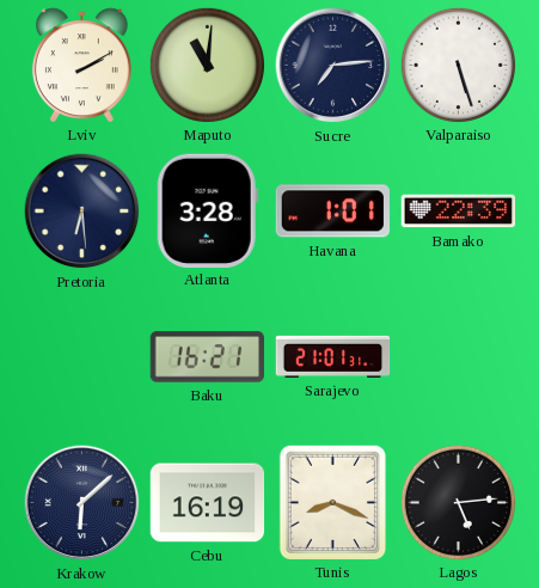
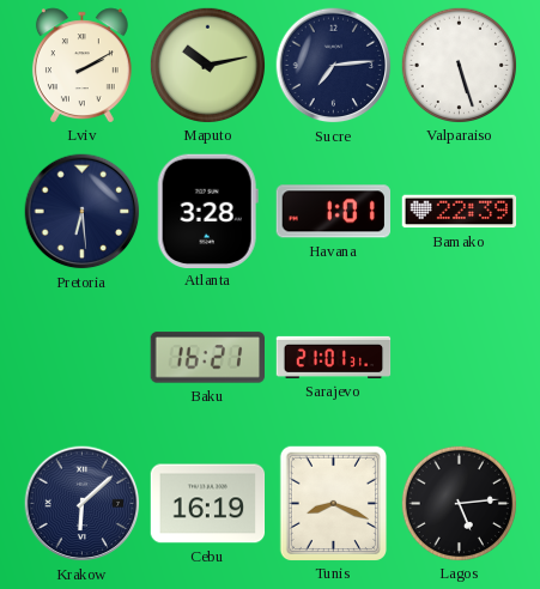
Maputo: 11:01 -> 10:13 (207, 65)
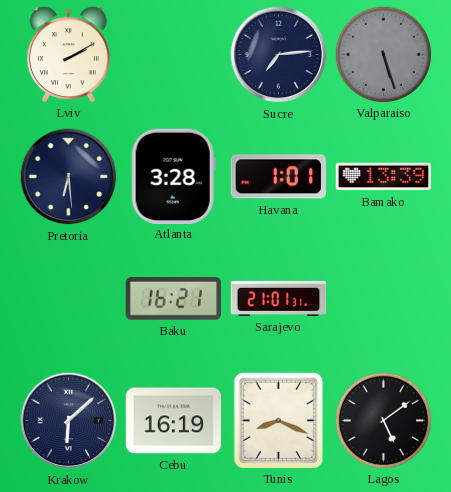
Maputo: 10:13 -> none (207, 65)
Valparaiso dial: white -> grey (383, 54)
Bamako: 22:39 -> 13:39 (384, 177)
Lagos: 5:14 -> 5:09 (383, 420)
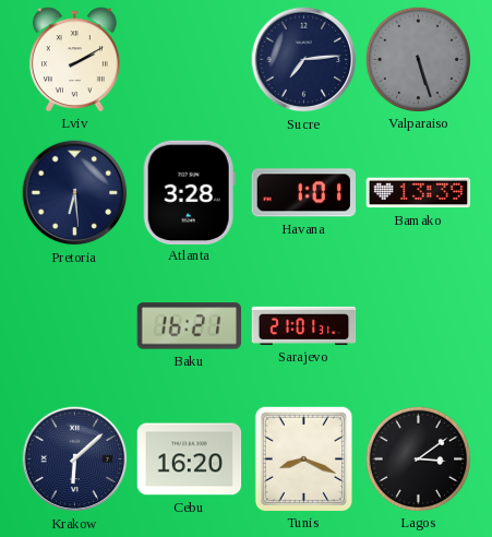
Cebu: 16:19 -> 16:20 (190, 460)
Lagos: 5:09 -> 3:09 (418, 458)
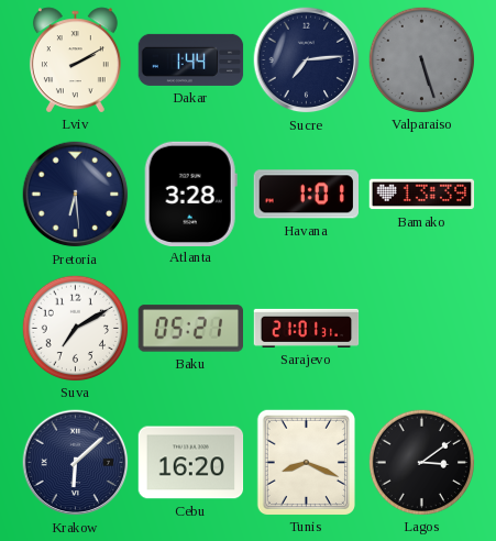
Dakar: none -> 1:44 (191, 59)
Suva: none -> 7:10 (75, 328)
Baku: 16:21 -> 05:21 (190, 329)
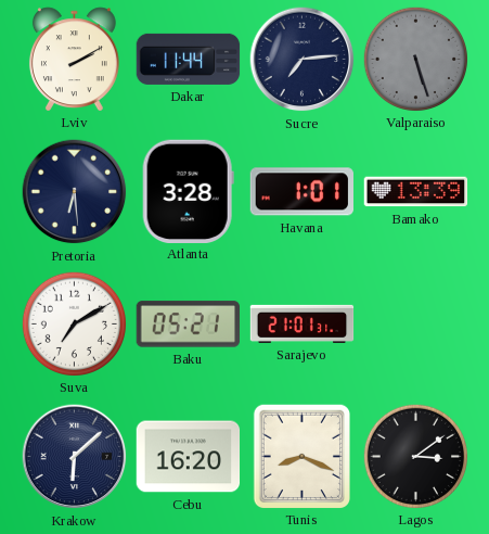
Dakar: 1:44 -> 11:44 (189, 59)
